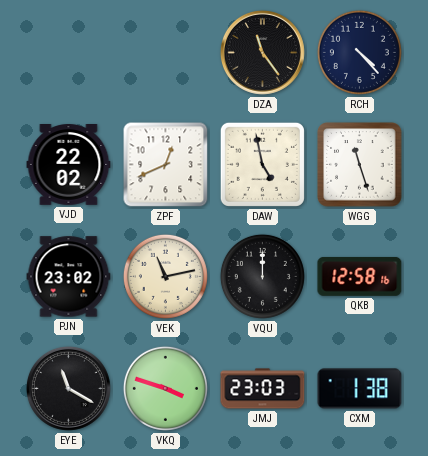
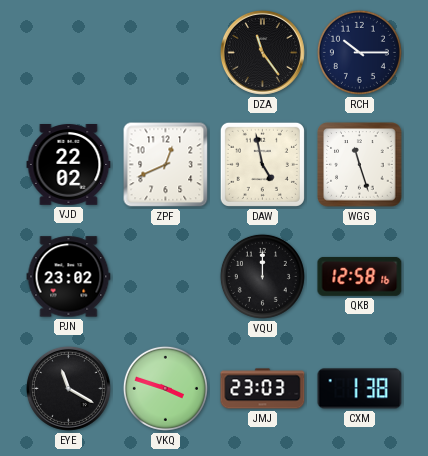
RCH: 4:23 -> 10:15 (359, 52)
VEK: 11:13 -> none (165, 276)
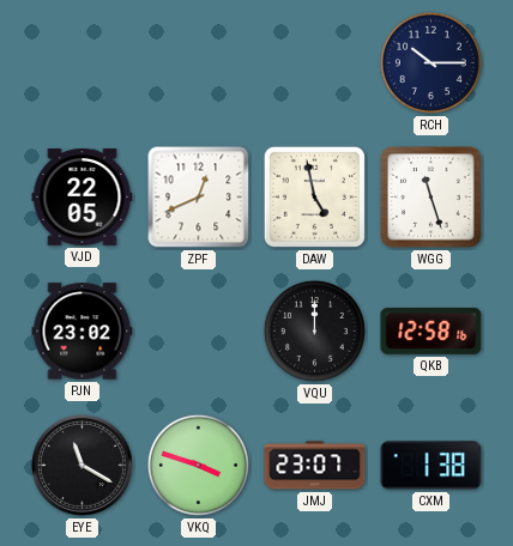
DZA: 11:24 -> none (262, 52)
VJD: 22:02 -> 22:05 (83, 198)
JMJ: 23:03 -> 23:07 (315, 466)
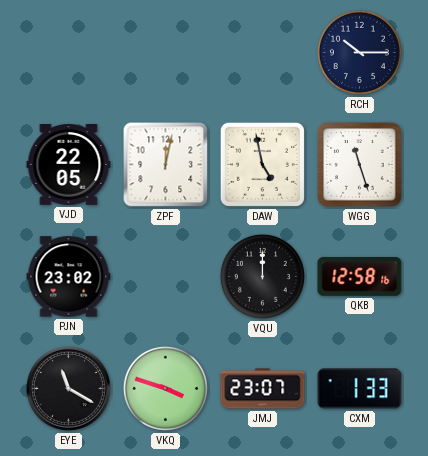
ZPF: 12:41 -> 12:02 (166, 165)
CXM: 1:38 -> 1:33 (360, 389)
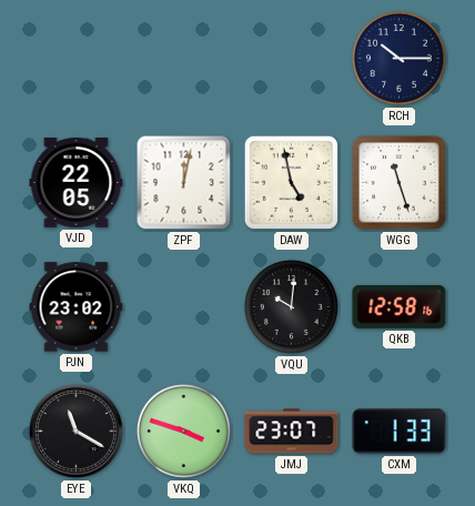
VQU: 12:00 -> 10:01 (291, 306)
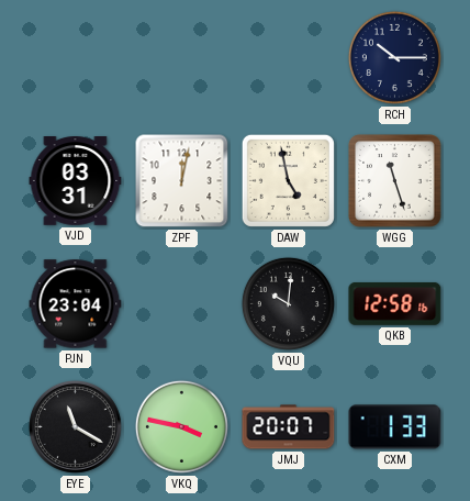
VJD: 22:05 -> 03:31 (76, 181)
PJN: 23:02 -> 23:04 (76, 304)
VKQ: 3:48 -> 3:47 (181, 426)
JMJ: 23:07 -> 20:07 (289, 427)
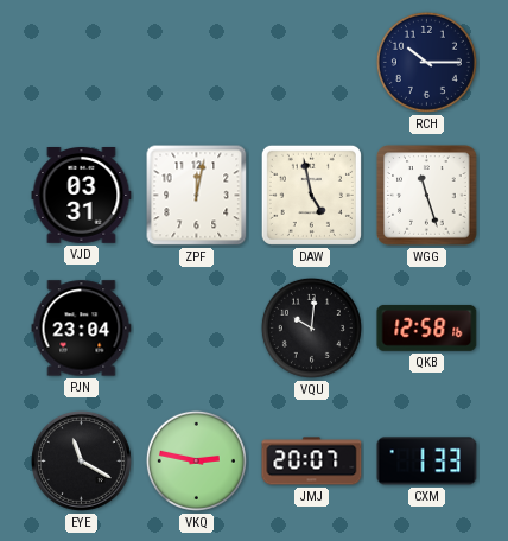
VKQ: 3:47 -> 2:47 (196, 460)
